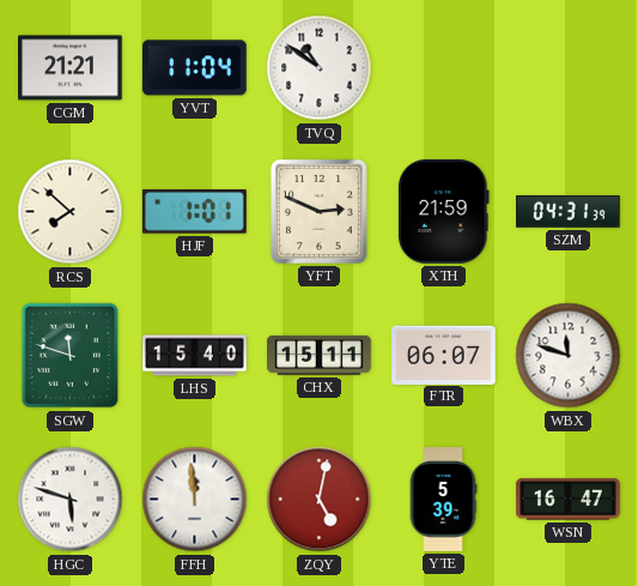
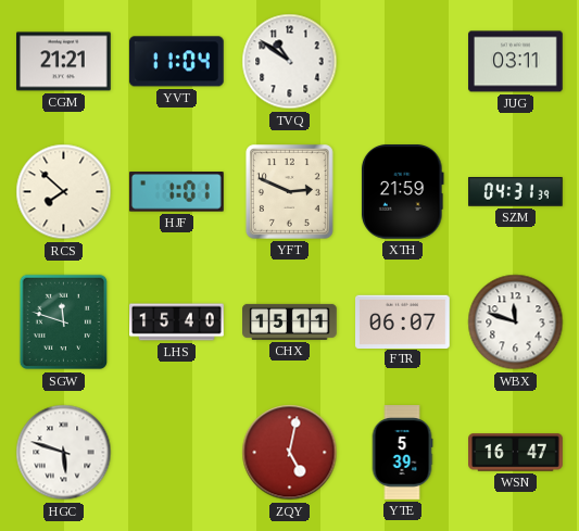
JUG: none -> 03:11 (516, 62)
FFH: 11:59 -> none (195, 500)
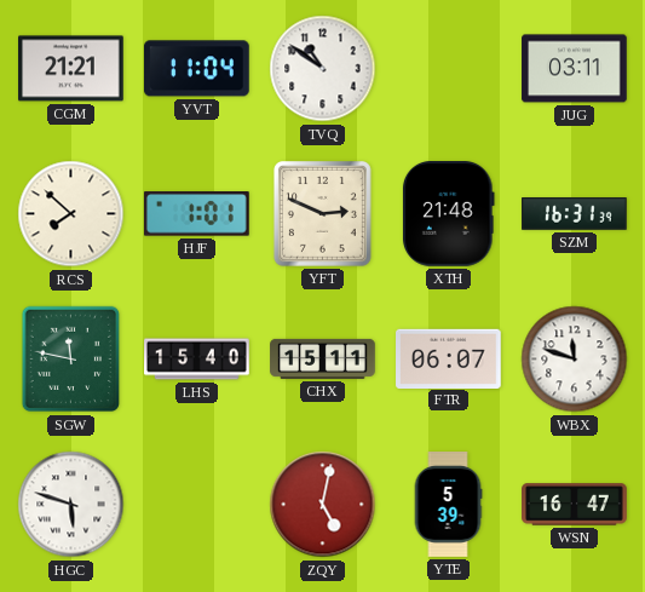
XTH: 21:59 -> 21:48 (448, 214)
SZM: 04:31 -> 16:31 (575, 214)
SGW: 11:48 -> 11:47 (71, 360)
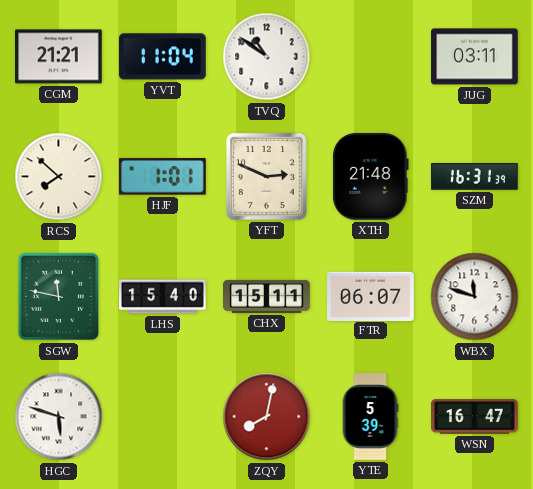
ZQY: 5:02 -> 8:02 (267, 417)
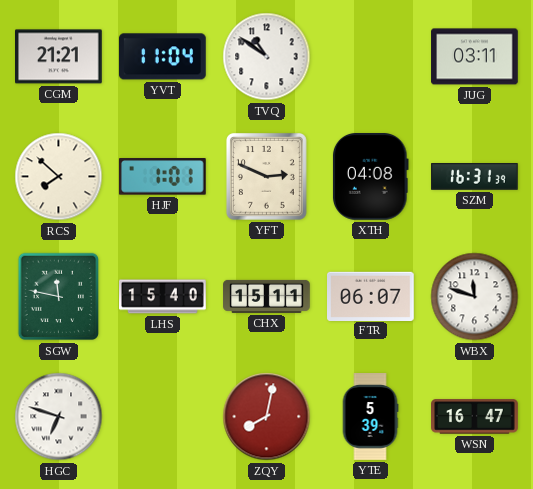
XTH: 21:48 -> 04:08 (370, 177)
HGC: 5:48 -> 6:48 (59, 417)
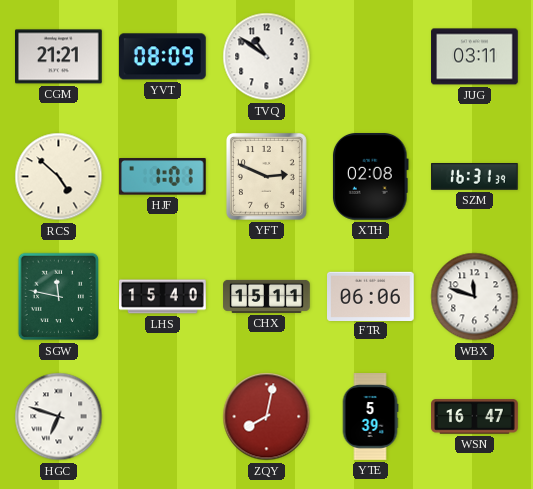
YVT: 11:04 -> 08:09 (162, 57)
RCS: 7:52 -> 4:52 (59, 177)
XTH: 04:08 -> 02:08 (370, 177)
FTR: 06:07 -> 06:06 (371, 296)
